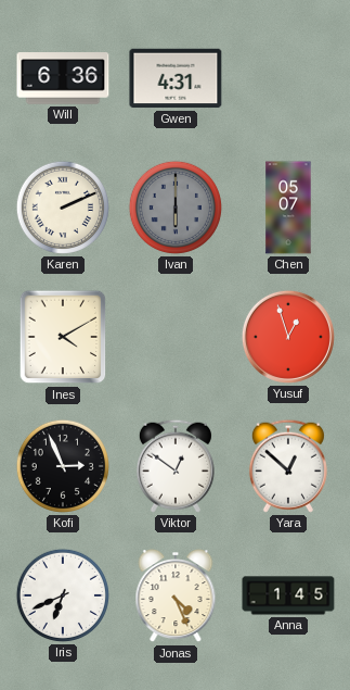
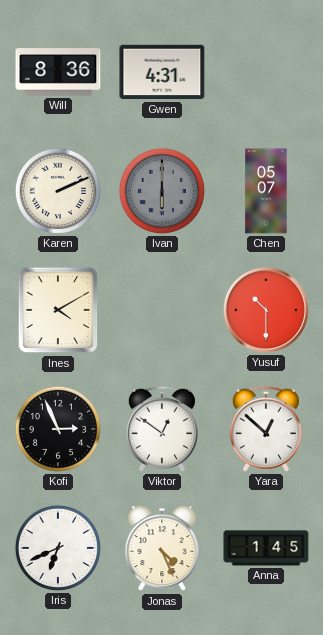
Will: 6:36 -> 8:36 (58, 72)
Yusuf: 12:57 -> 10:30 (266, 310)
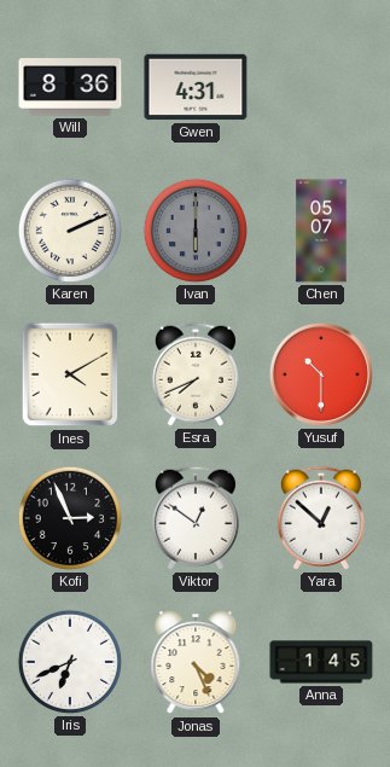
Esra: none -> 7:41 (196, 374)
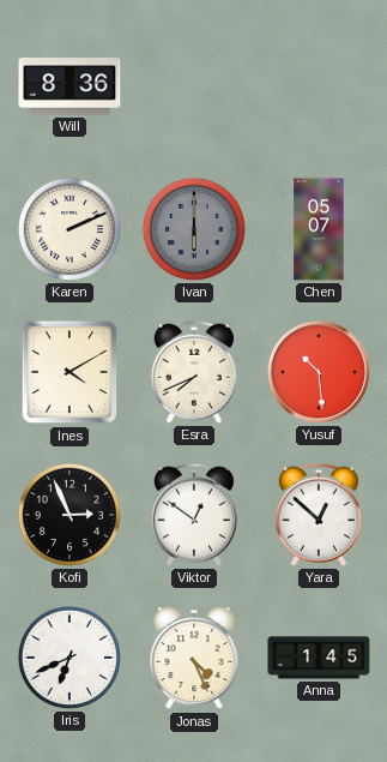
Gwen: 4:31 -> none (196, 87)
Yusuf: 10:30 -> 10:29 (319, 372)
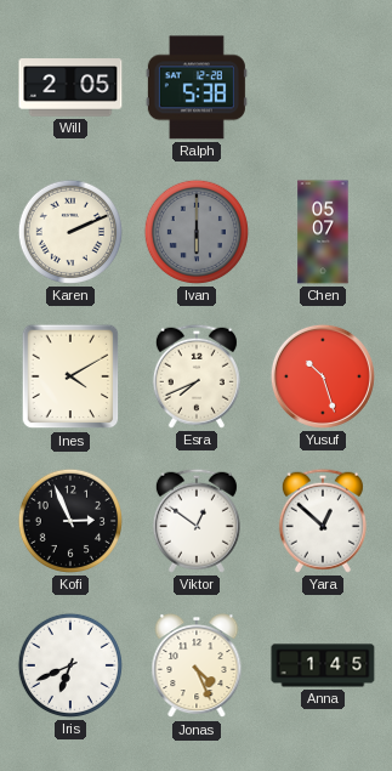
Will: 8:36 -> 2:05 (70, 87)
Ralph: none -> 5:38 (197, 87)
Yusuf: 10:29 -> 10:27 (323, 376)
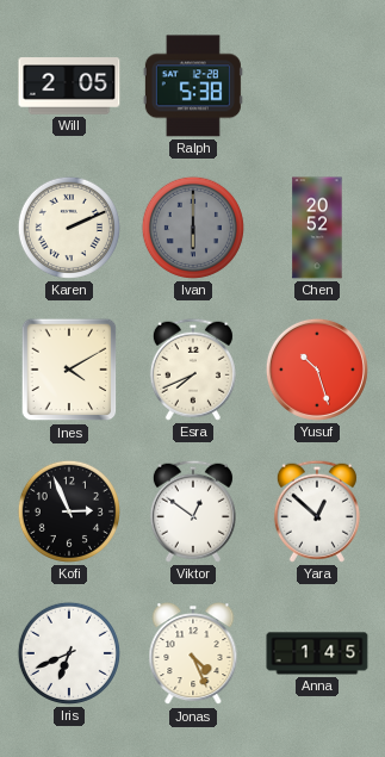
Chen: 05:07 -> 20:52 (317, 228)
